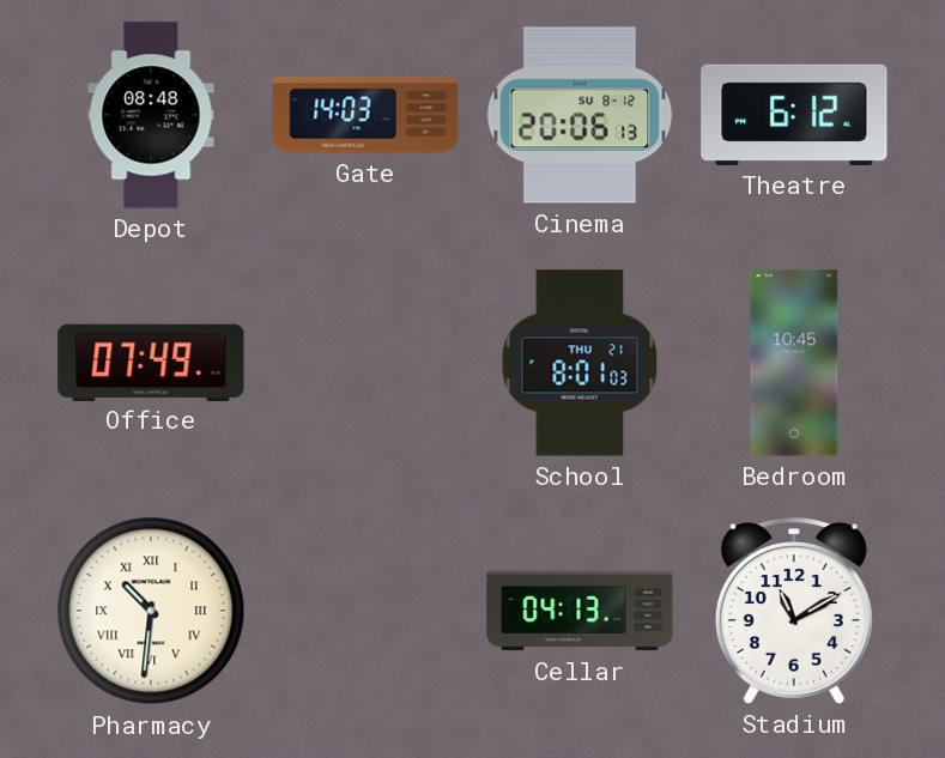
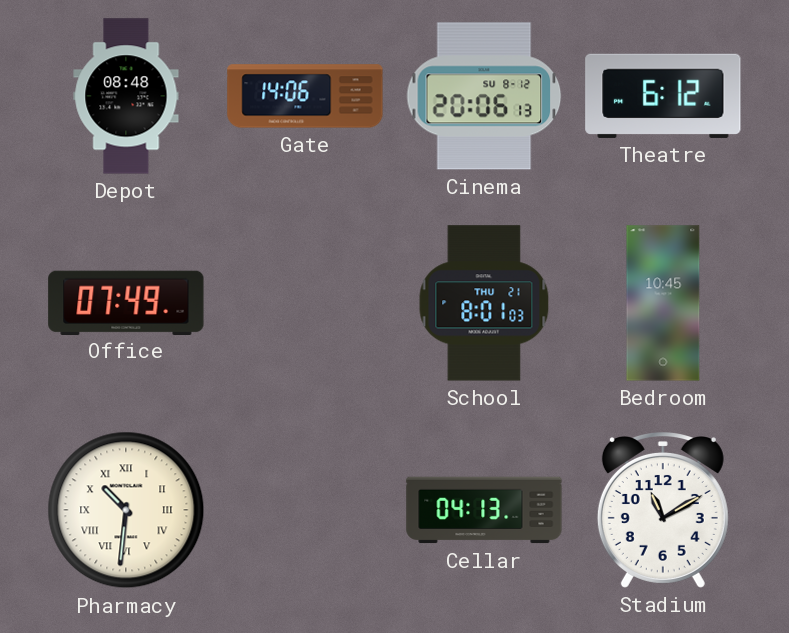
Gate: 14:03 -> 14:06 (305, 96)
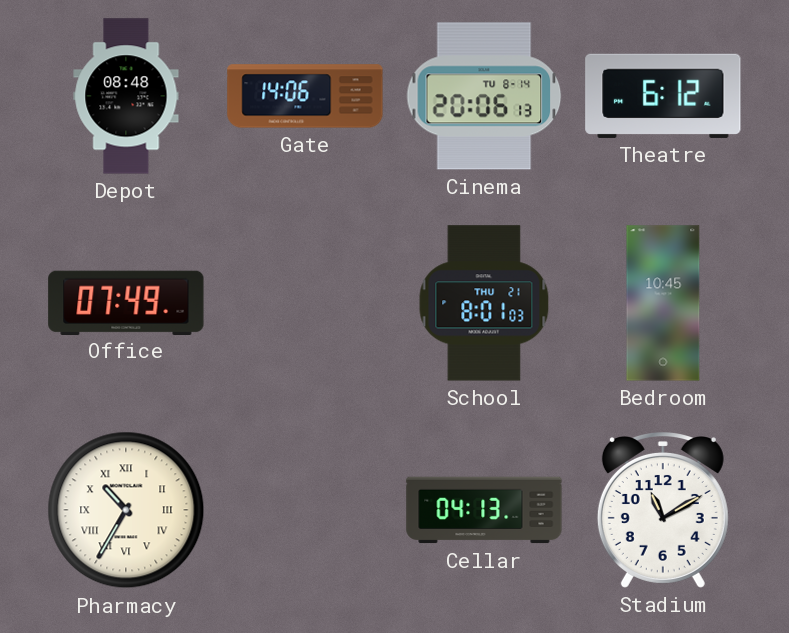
Cinema date: SU 8-12 -> TU 8-14 (484, 96)
Pharmacy: 10:31 -> 10:35 (126, 510)
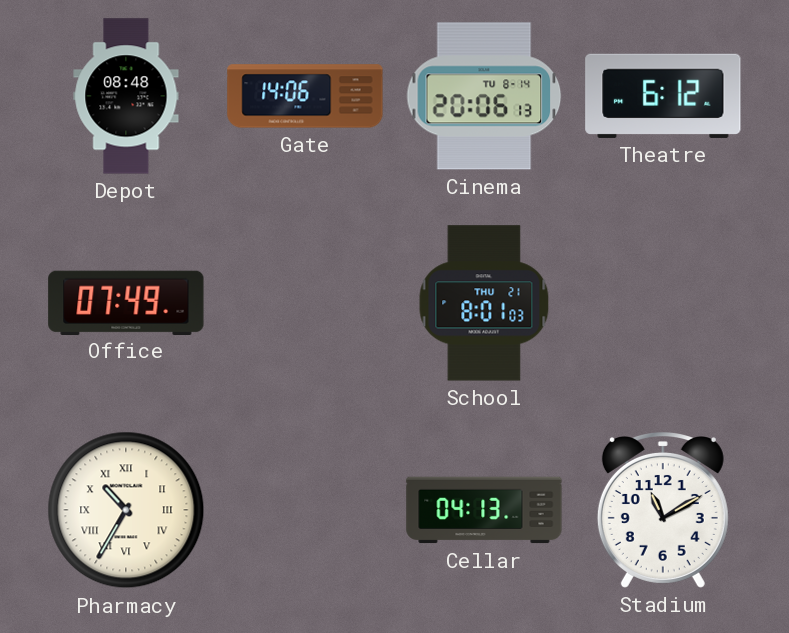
Bedroom: 10:45 -> none (663, 303)
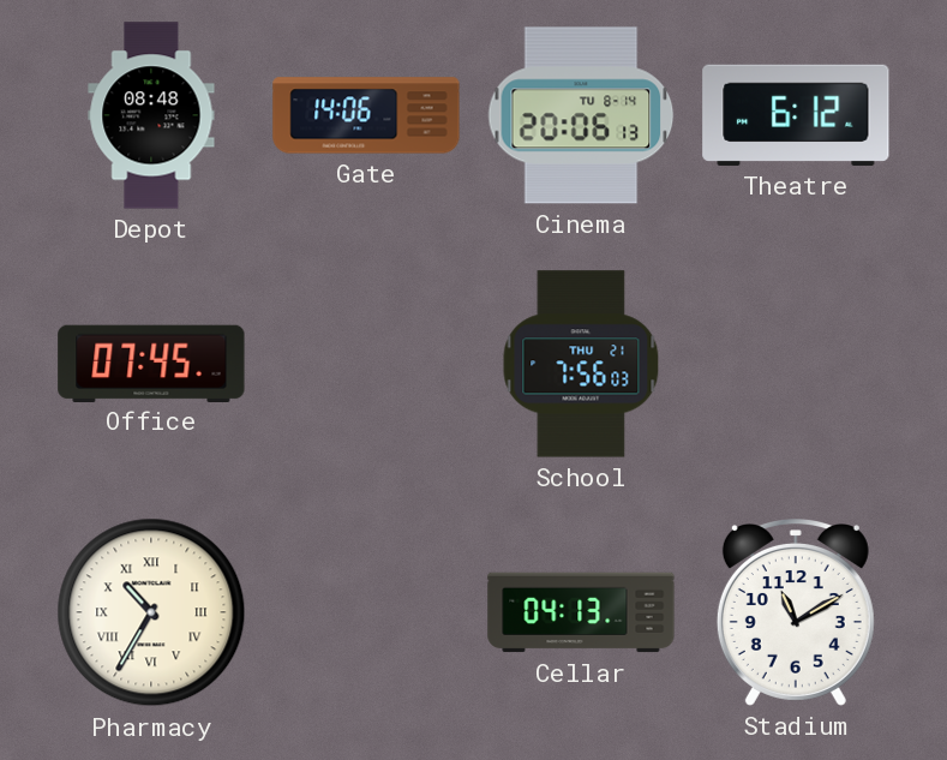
Office: 07:49 -> 07:45 (151, 363)
School: 8:01 -> 7:56 (581, 364)
